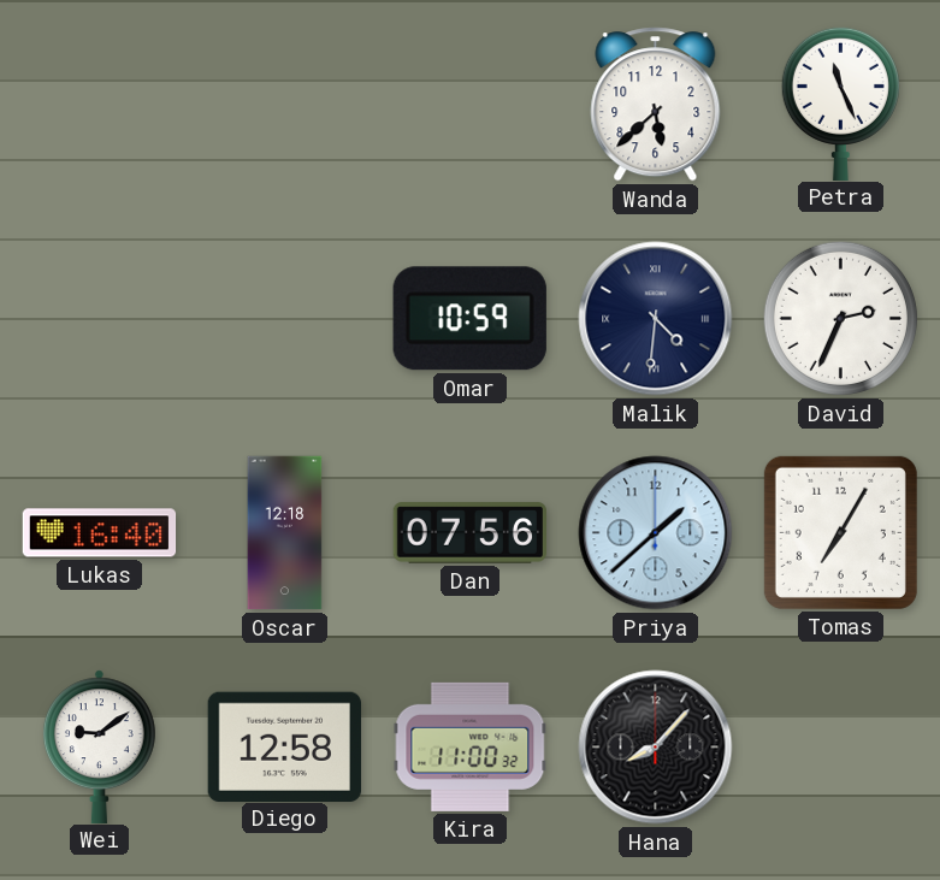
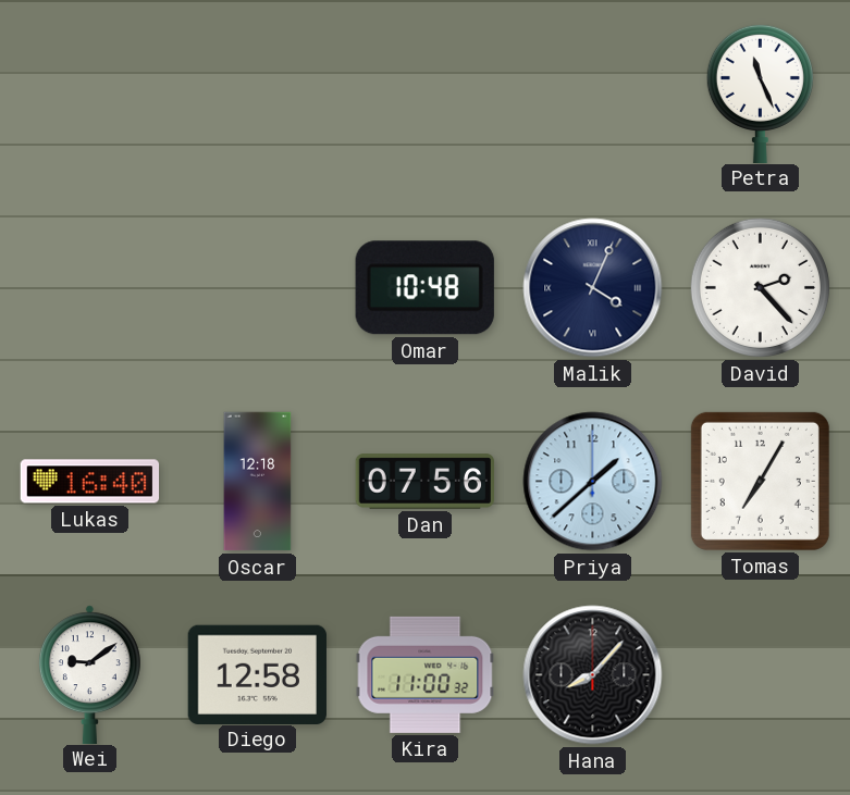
Wanda: 5:38 -> none (656, 105)
Omar: 10:59 -> 10:48 (424, 288)
Malik: 4:31 -> 4:04 (593, 288)
David: 2:34 -> 2:23 (760, 287)
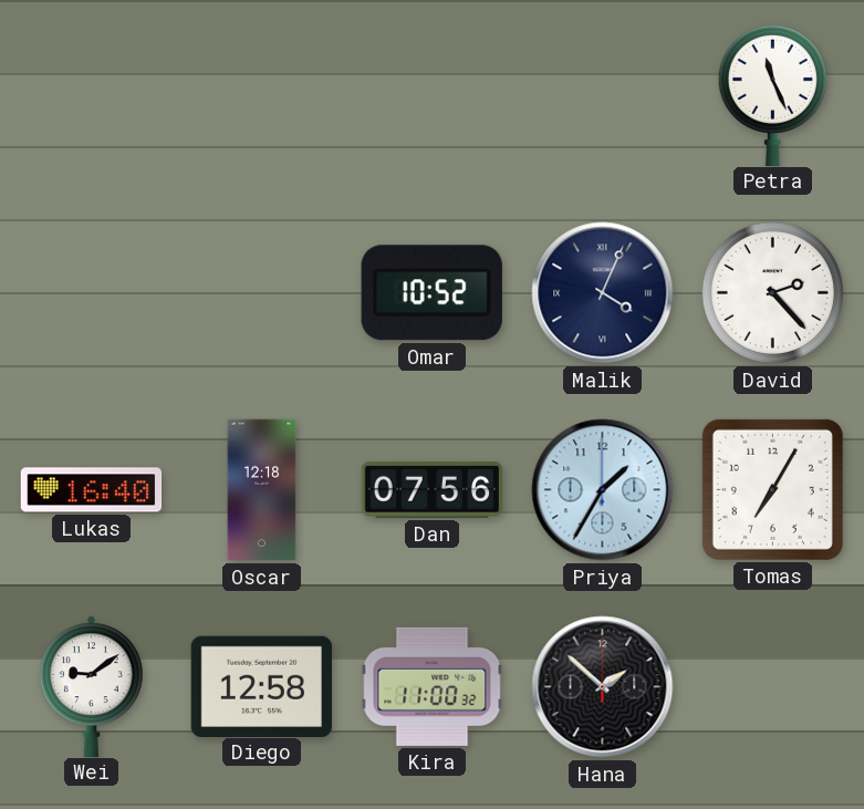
Omar: 10:48 -> 10:52 (431, 293)
Priya: 1:38 -> 1:35 (603, 490)
Hana: 8:07 -> 1:52 (603, 687)
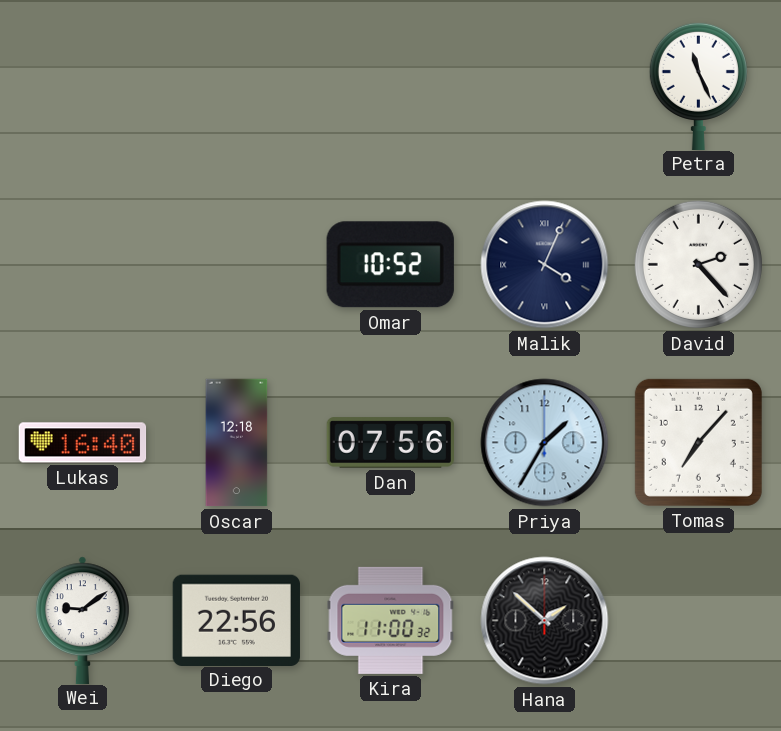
Tomas: 7:05 -> 7:07 (698, 442)
Diego: 12:58 -> 22:56 (236, 620)
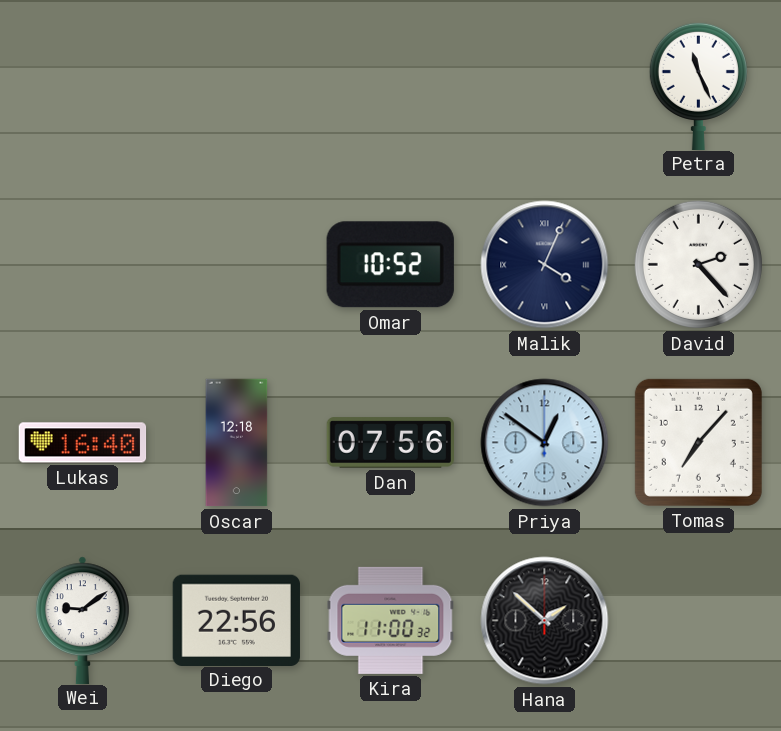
Priya: 1:35 -> 12:51 (545, 443)
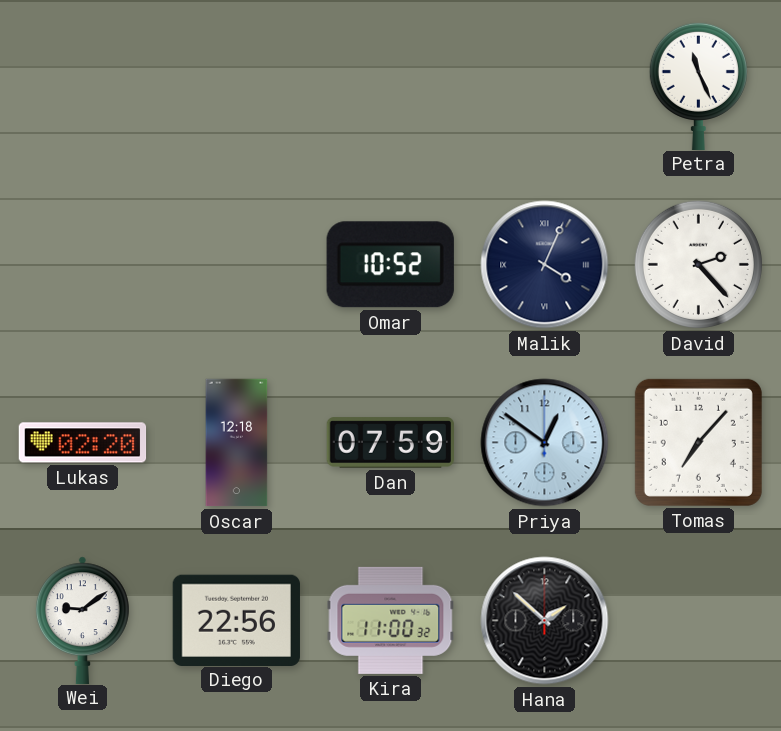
Lukas: 16:40 -> 02:20 (83, 443)
Dan: 07:56 -> 07:59 (391, 443)
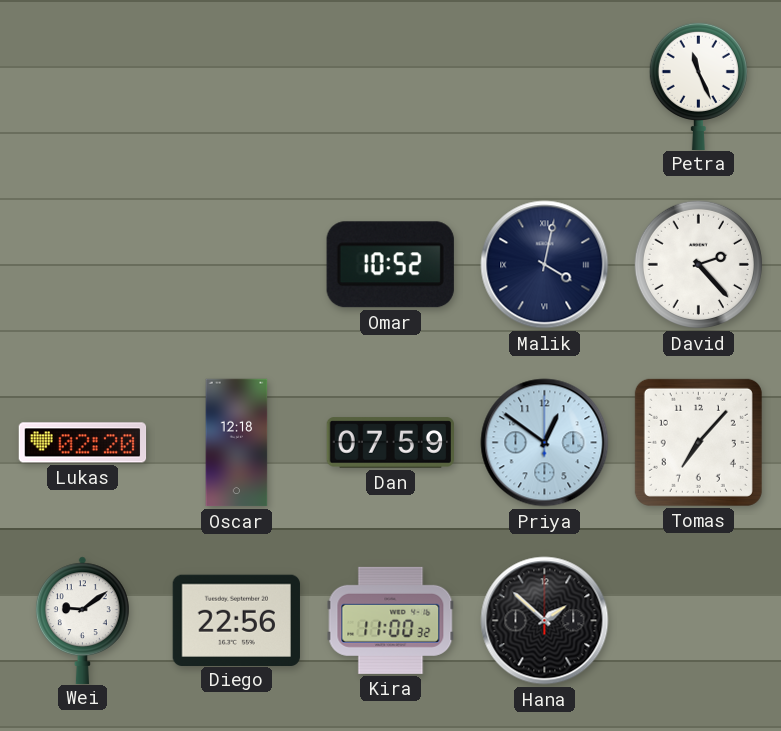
Malik: 4:04 -> 4:02 (545, 265)
